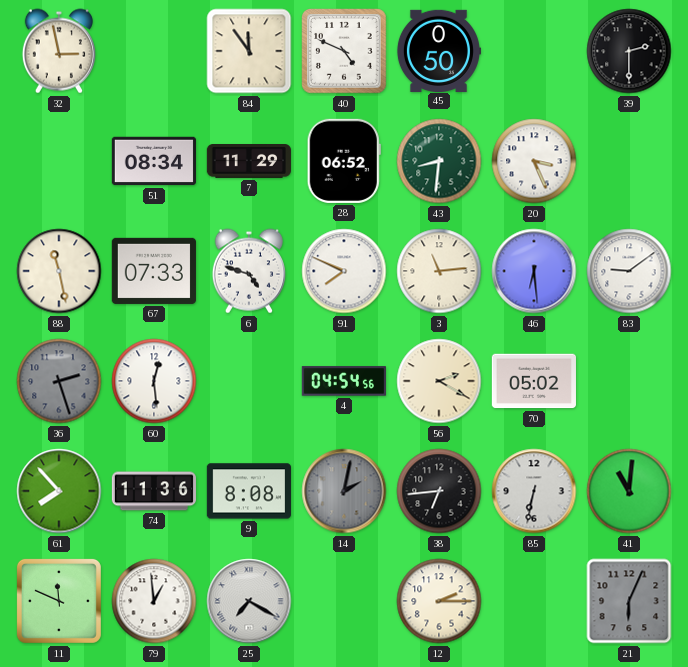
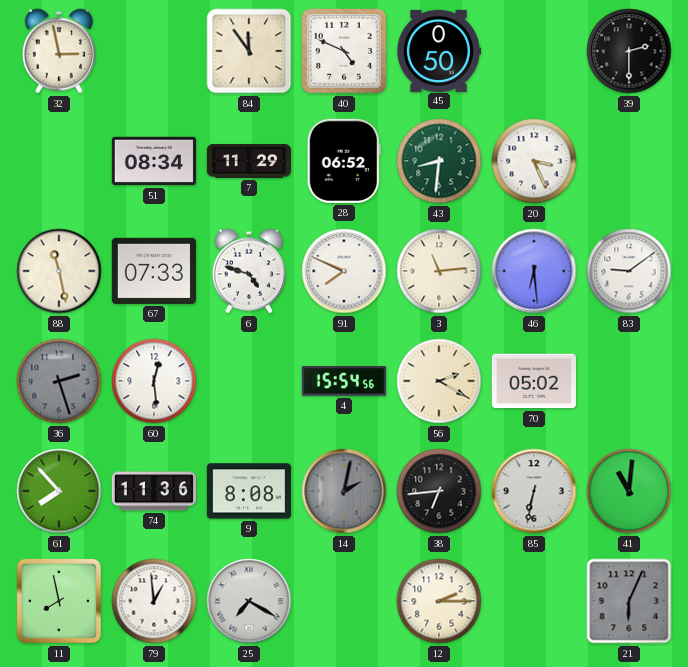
4: 04:54 -> 15:54 (344, 381)
11: 11:49 -> 7:58 (59, 601)
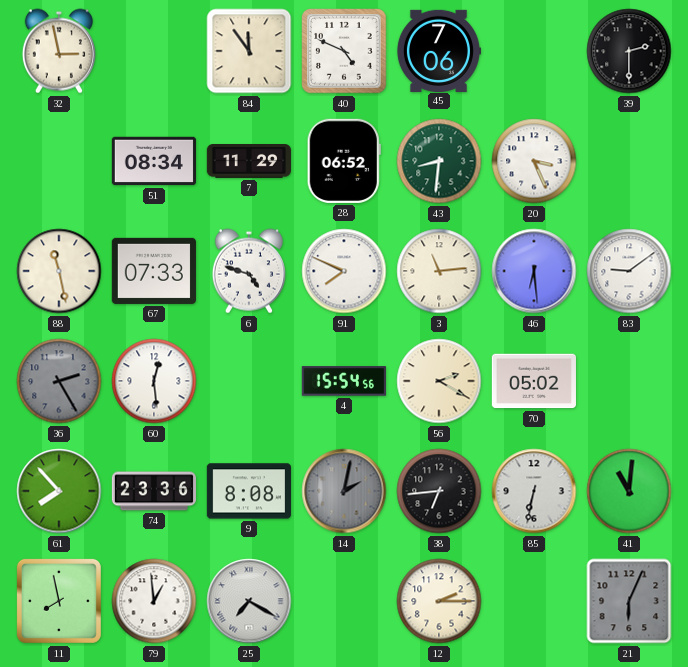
45: 0:50 -> 7:06 (438, 50)
36: 2:27 -> 2:25 (59, 381)
74: 11:36 -> 23:36 (154, 491)
